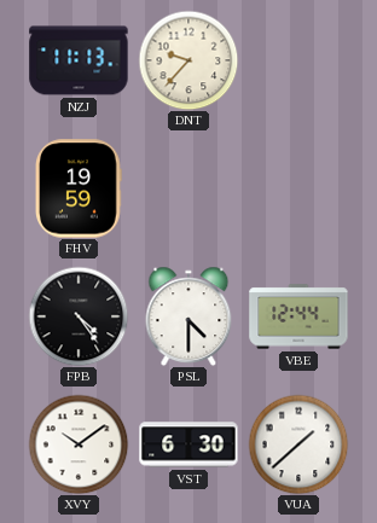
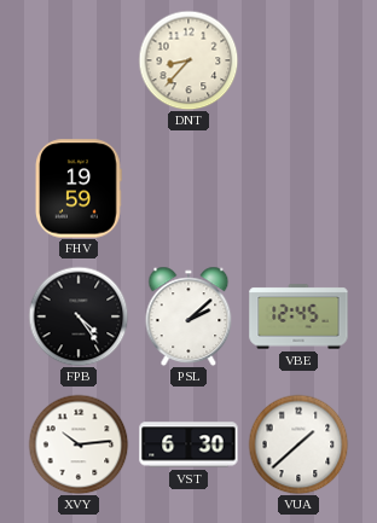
NZJ: 11:13 -> none (79, 60)
DNT: 9:37 -> 8:37 (188, 60)
PSL: 4:30 -> 2:08 (188, 316)
VBE: 12:44 -> 12:45 (298, 316)
XVY: 10:09 -> 10:14 (79, 444)
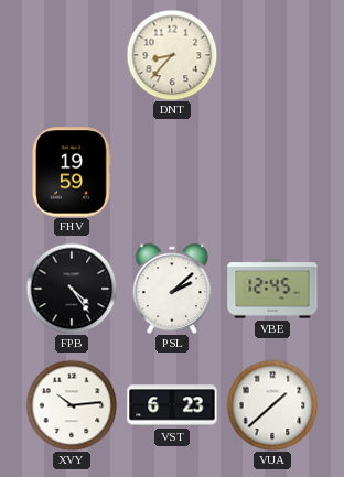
VST: 6:30 -> 6:23 (172, 405)
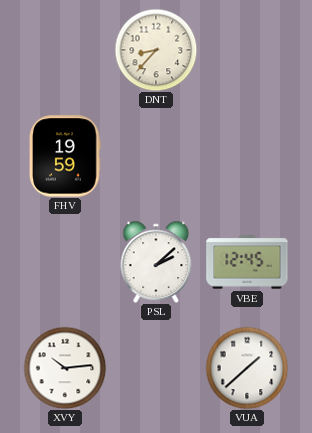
FPB: 4:24 -> none (72, 289)
VST: 6:23 -> none (172, 405)
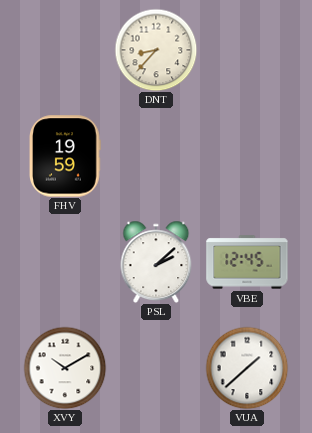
XVY: 10:14 -> 10:10 (65, 368)
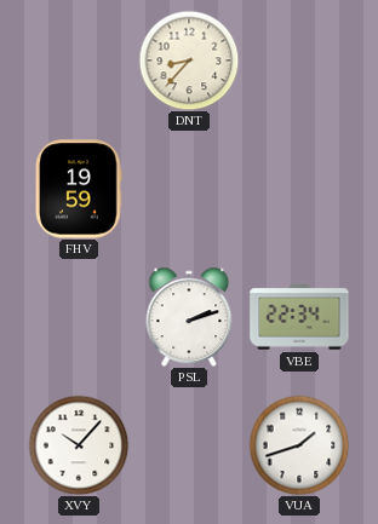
PSL: 2:08 -> 2:12 (189, 317)
VBE: 12:45 -> 22:34 (299, 317)
XVY: 10:10 -> 10:07 (79, 445)
VUA: 1:38 -> 1:42 (299, 445)
